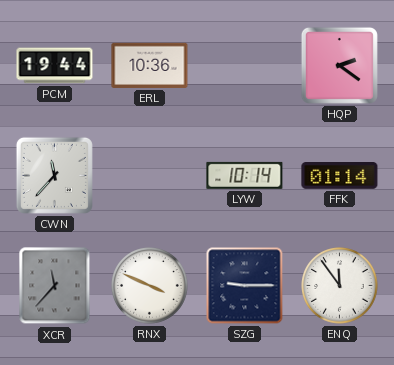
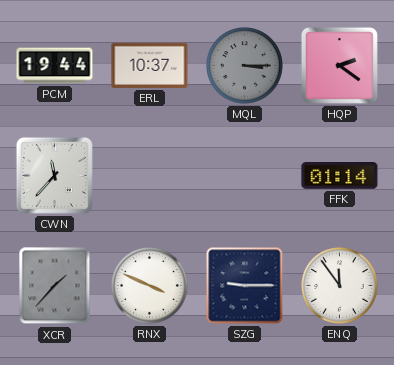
ERL: 10:36 -> 10:37 (150, 65)
MQL: none -> 3:15 (245, 66)
LYW: 10:14 -> none (245, 175)
XCR: 11:37 -> 1:37 (55, 286)
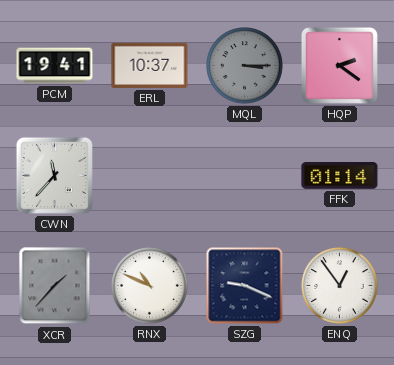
PCM: 19:44 -> 19:41 (55, 66)
RNX: 3:49 -> 10:49 (150, 286)
SZG: 9:15 -> 9:19 (245, 286)
ENQ: 11:54 -> 12:54 (340, 286)
